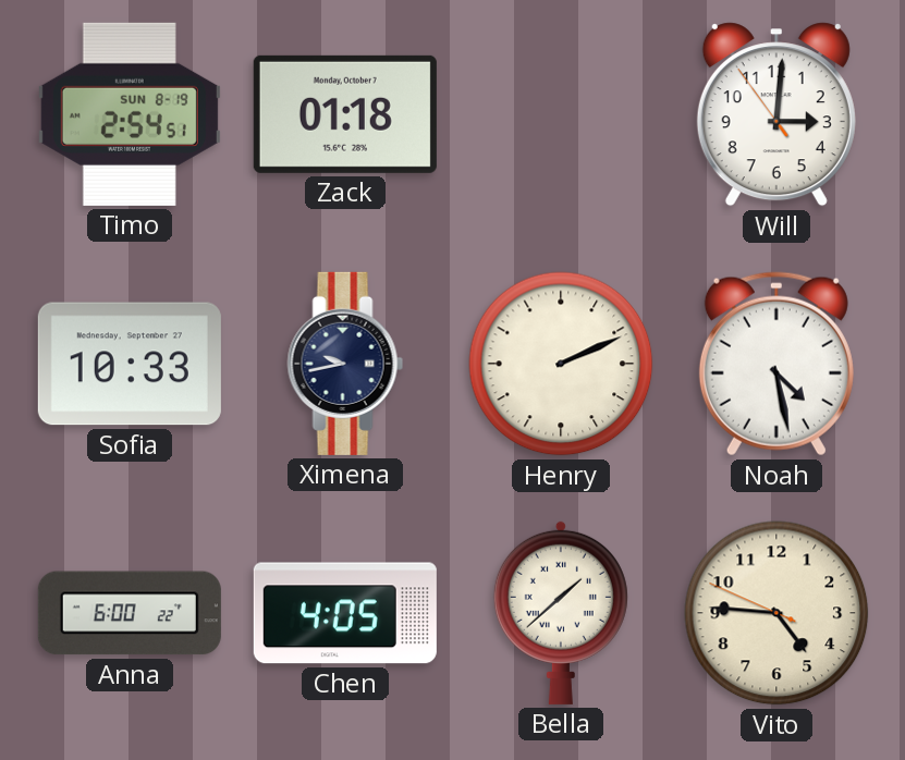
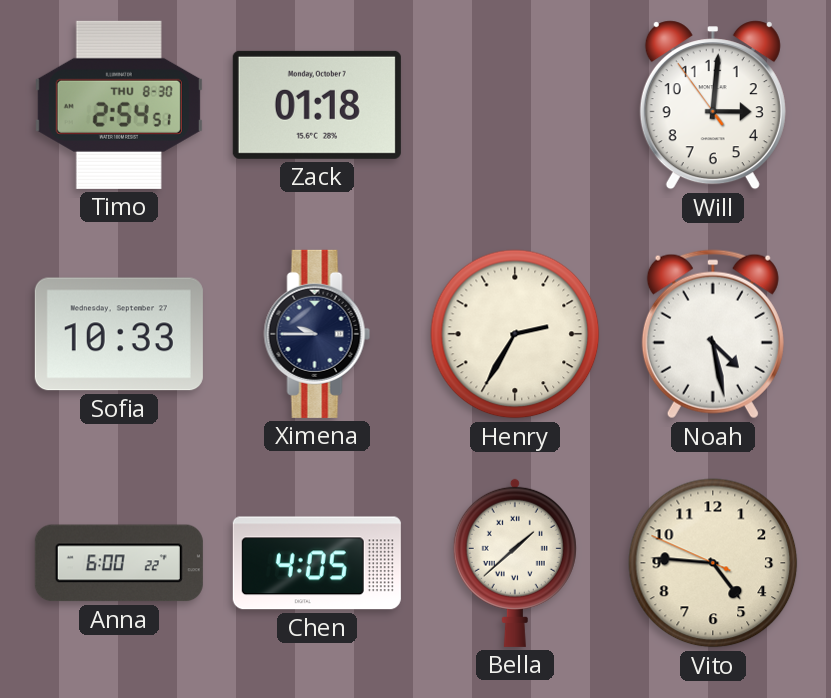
Timo date: SUN 8-19 -> THU 8-30 (119, 105)
Ximena: 9:43 -> 9:45 (317, 334)
Henry: 2:11 -> 2:35 (515, 334)
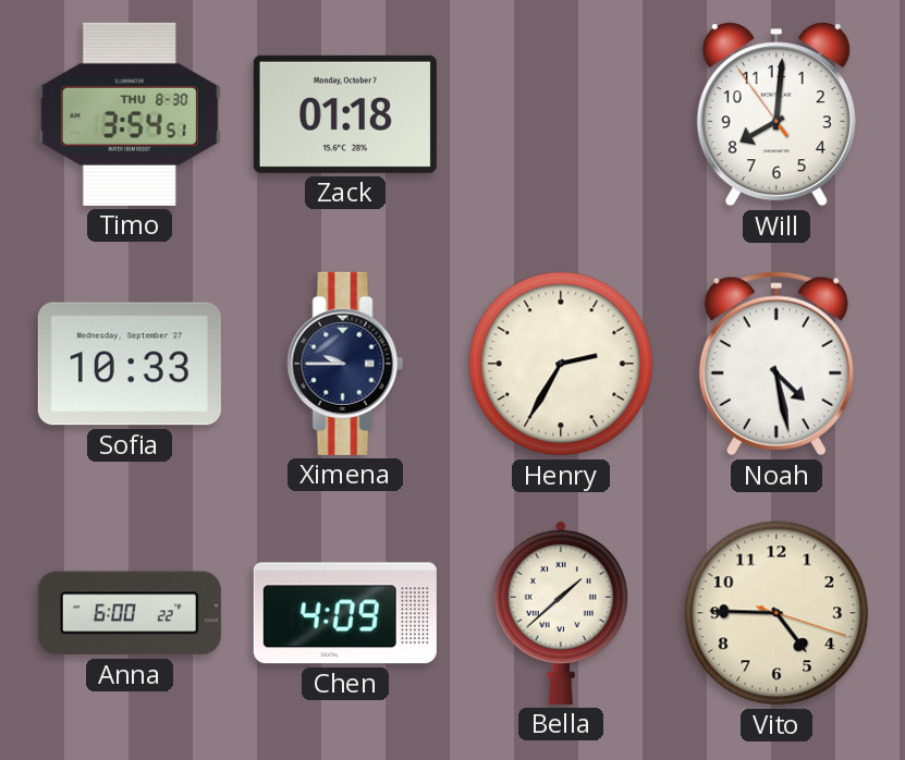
Timo: 2:54 -> 3:54 (130, 114)
Will: 3:00 -> 8:00 (776, 114)
Chen: 4:05 -> 4:09 (345, 613)
Vito: 4:45:49 -> 4:45:18 (776, 613)
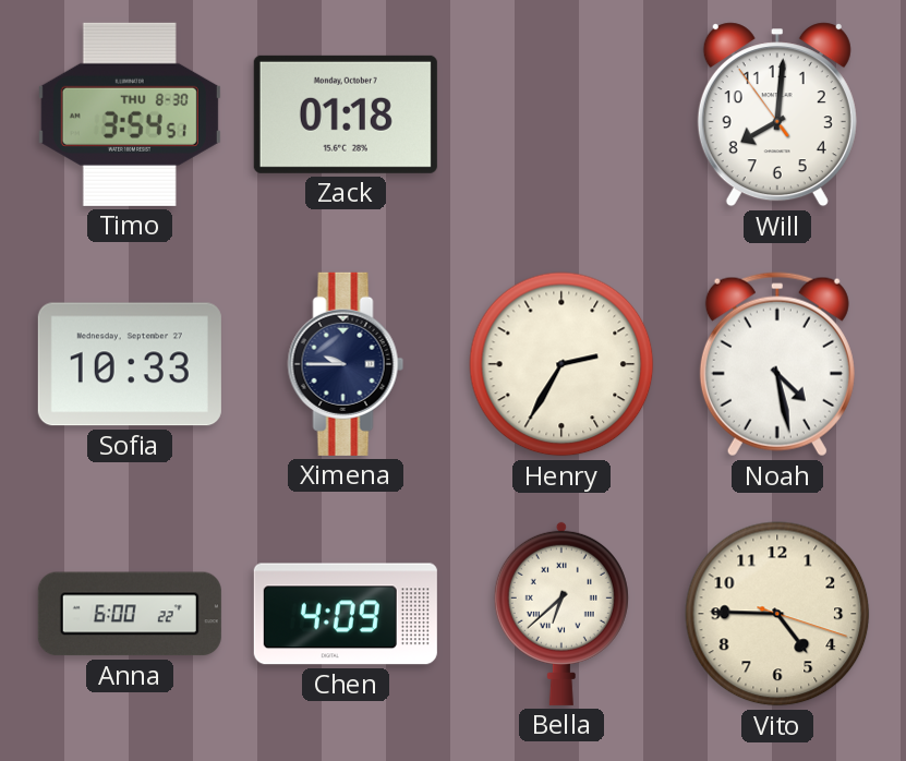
Bella: 1:38 -> 6:38 (561, 613)
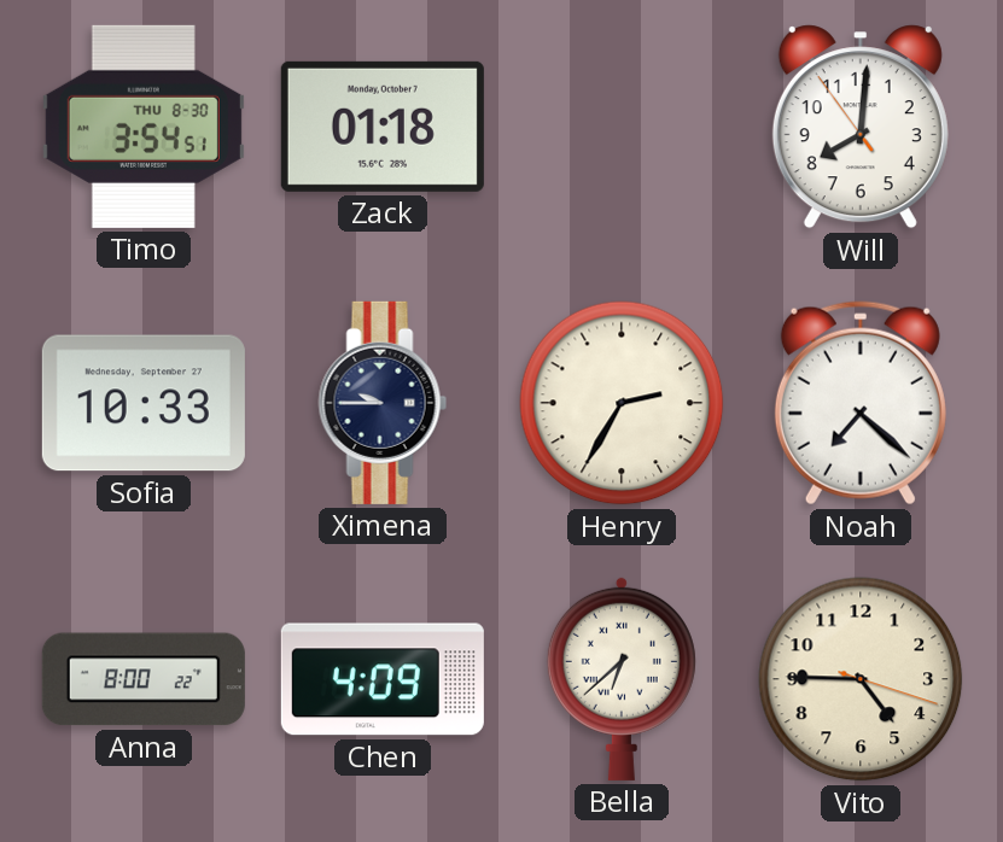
Noah: 4:28 -> 7:22 (861, 403)
Anna: 6:00 -> 8:00 (144, 679)
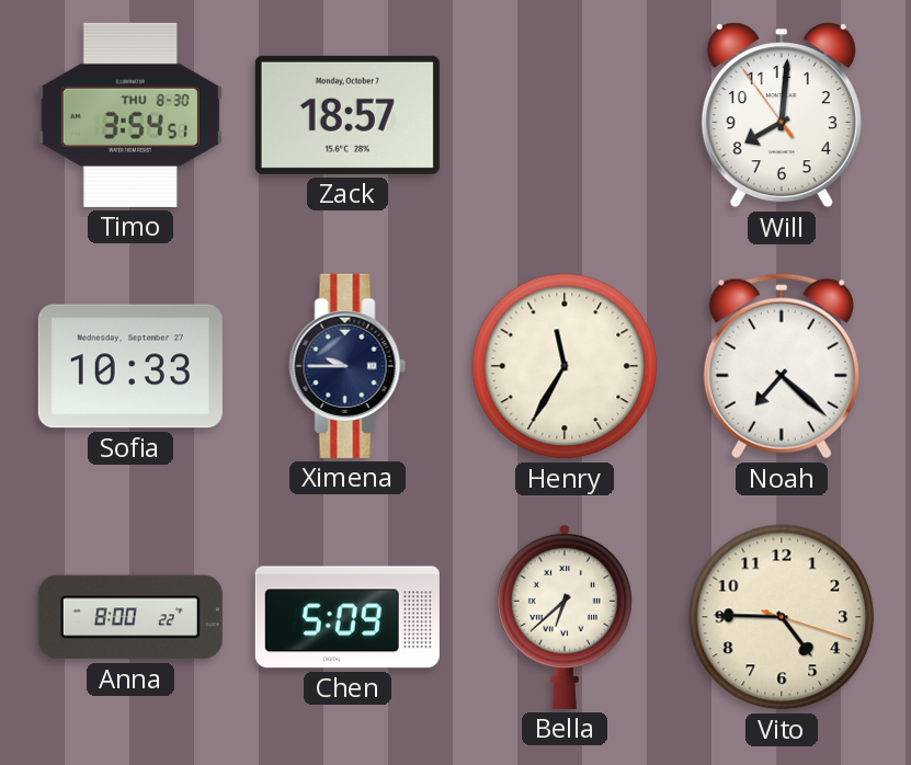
Zack: 01:18 -> 18:57 (348, 115)
Henry: 2:35 -> 11:35 (565, 366)
Chen: 4:09 -> 5:09 (348, 617)
